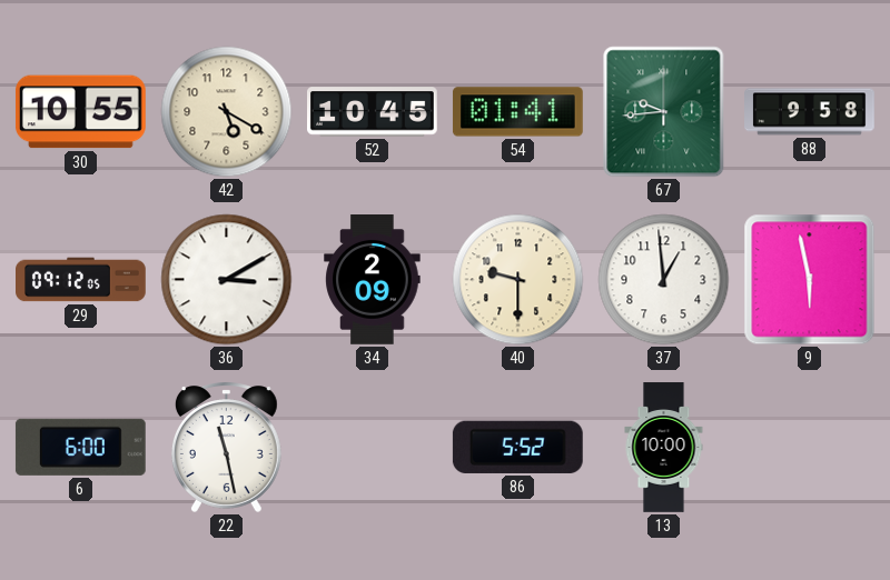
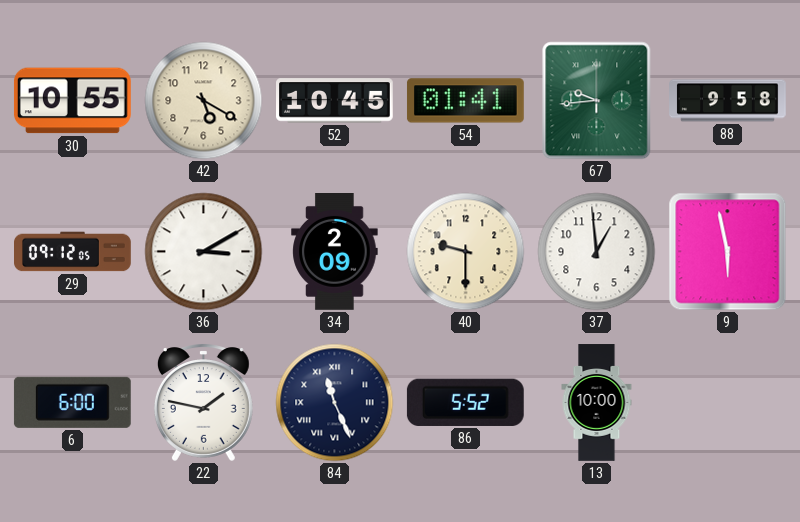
22: 11:28 -> 1:47 (203, 402)
84: none -> 11:26 (335, 403)
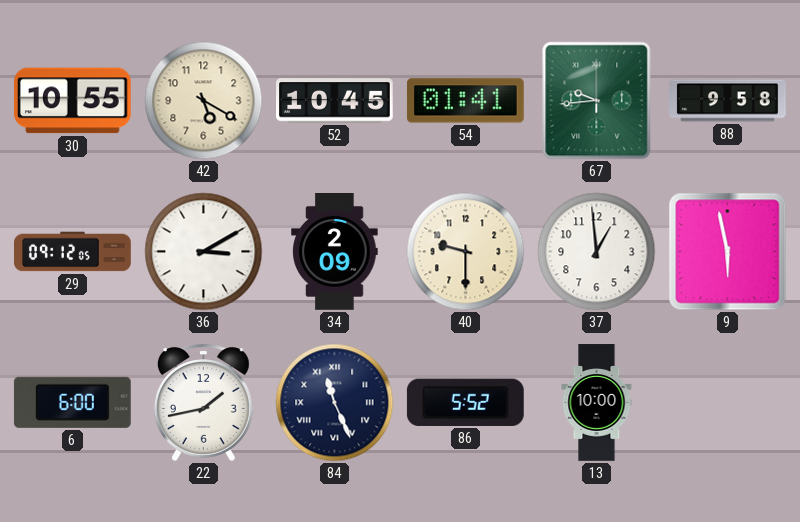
22: 1:47 -> 1:43 (203, 402)
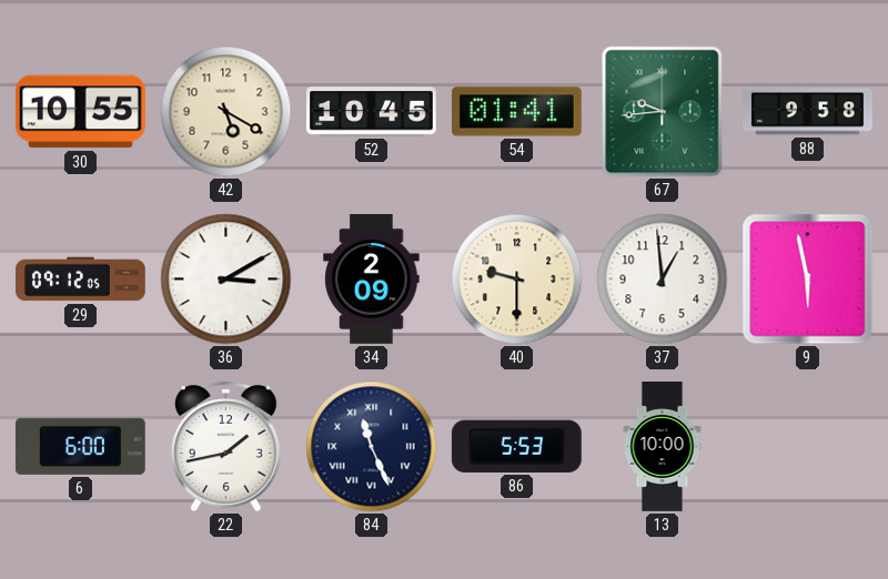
86: 5:52 -> 5:53 (516, 446)
